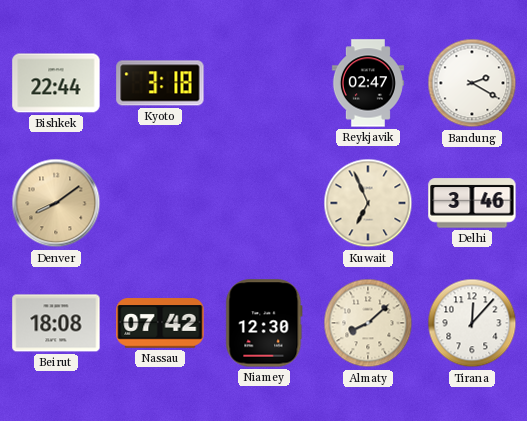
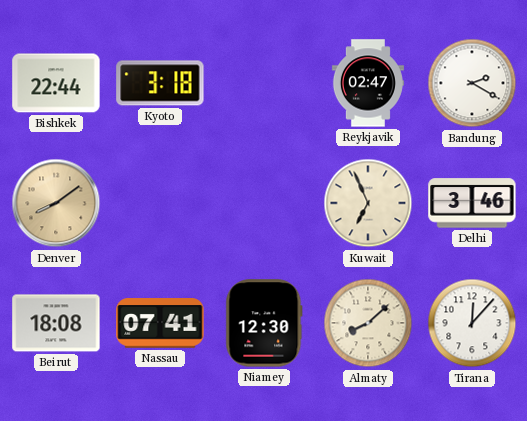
Nassau: 07:42 -> 07:41 (160, 323)
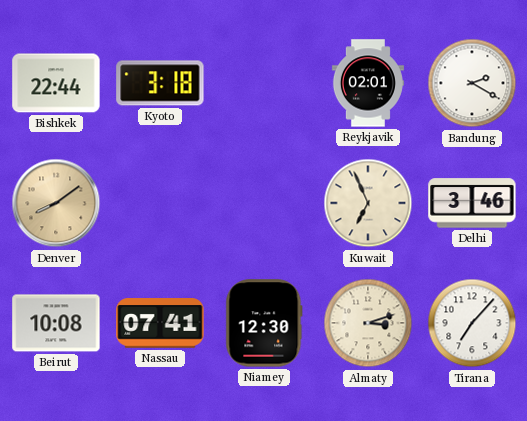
Reykjavik: 02:47 -> 02:01 (368, 83)
Beirut: 18:08 -> 10:08 (56, 323)
Almaty: 8:08 -> 3:12 (368, 323)
Tirana: 12:07 -> 7:07 (472, 323)
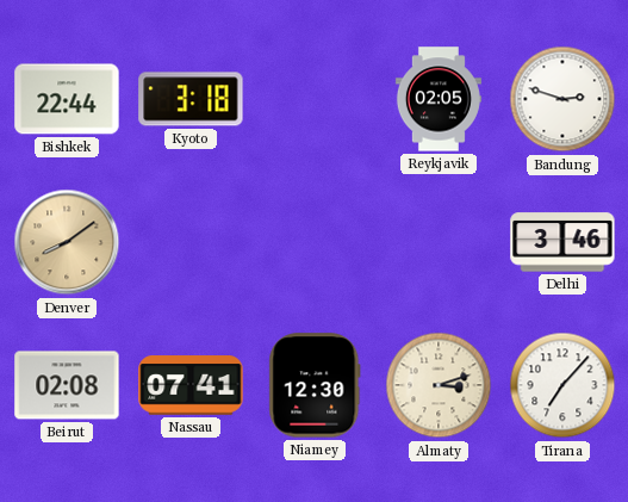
Reykjavik: 02:01 -> 02:05 (439, 99)
Bandung: 2:20 -> 2:48 (562, 99)
Kuwait: 6:56 -> none (368, 203)
Beirut: 10:08 -> 02:08 (67, 385)
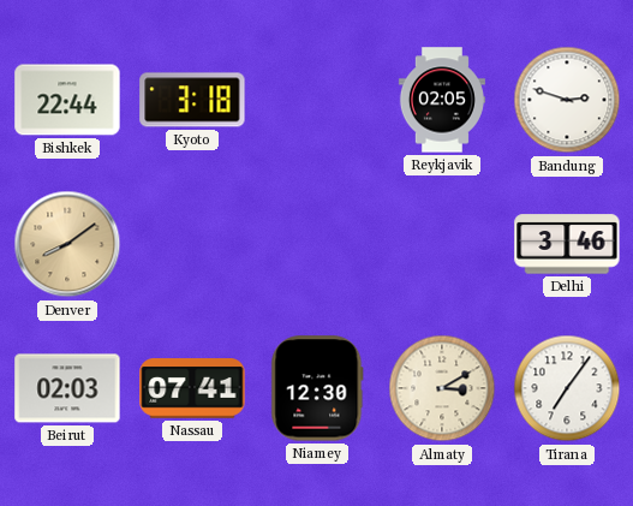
Beirut: 02:08 -> 02:03 (67, 388)
Almaty: 3:12 -> 3:10 (442, 388)
Tirana: 7:07 -> 7:06 (567, 388)
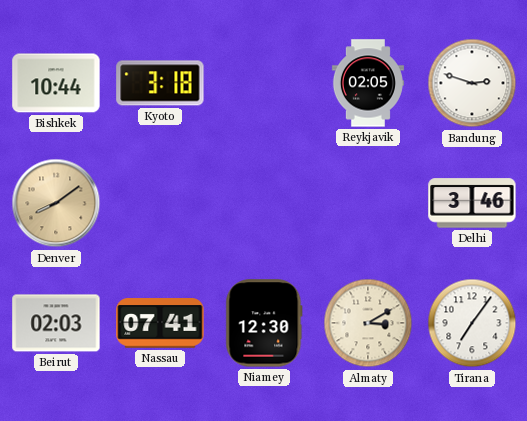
Bishkek: 22:44 -> 10:44 (56, 83)
